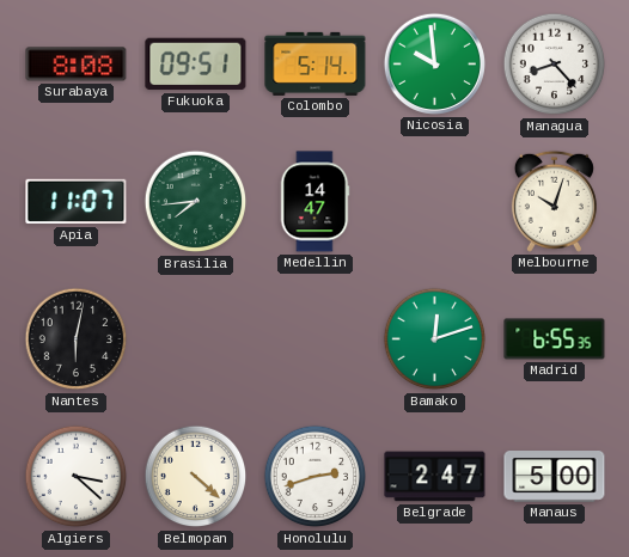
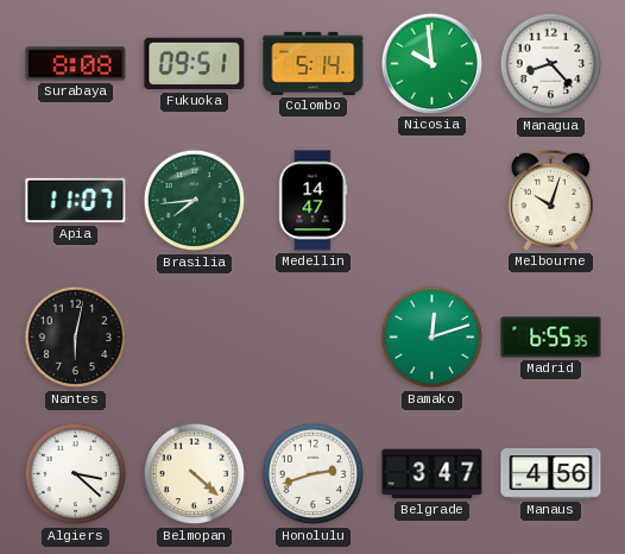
Belgrade: 2:47 -> 3:47 (433, 474)
Manaus: 5:00 -> 4:56 (551, 474)
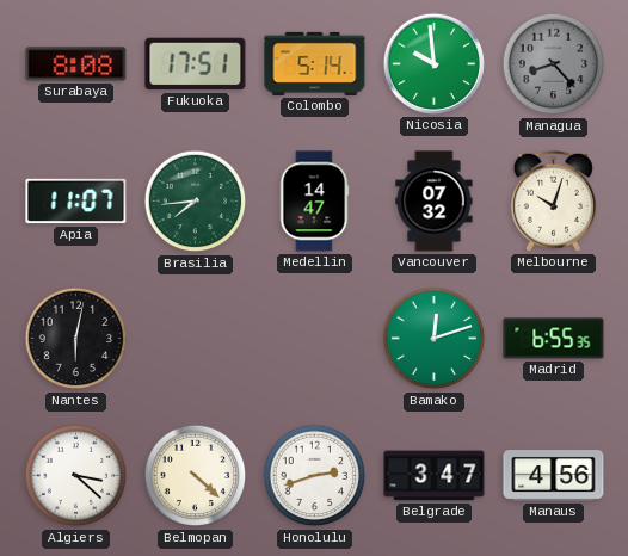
Fukuoka: 09:51 -> 17:51 (196, 64)
Managua dial: white -> grey (554, 64)
Vancouver: none -> 07:32 (435, 202)
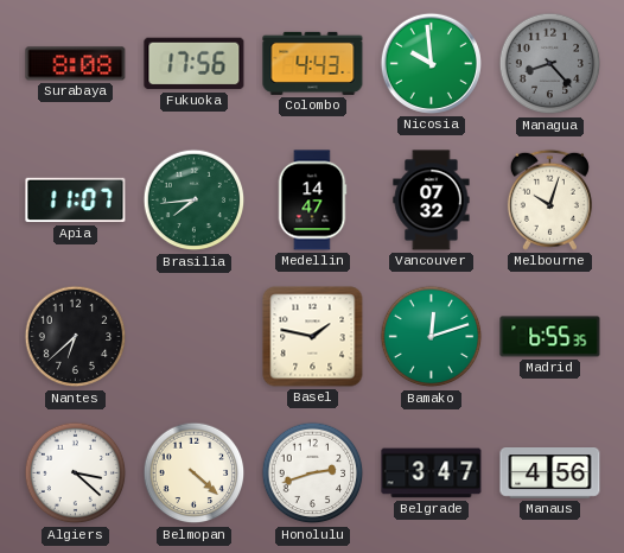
Fukuoka: 17:51 -> 17:56 (195, 64)
Colombo: 5:14 -> 4:43 (313, 63)
Nantes: 6:02 -> 6:38 (76, 337)
Basel: none -> 1:47 (313, 337)
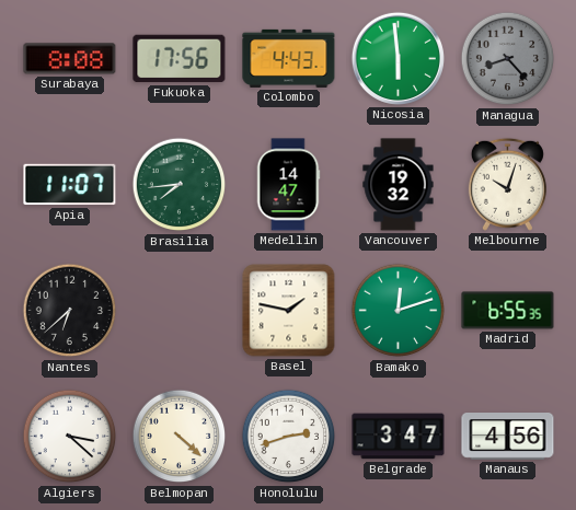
Nicosia: 9:59 -> 5:59 (398, 58)
Vancouver: 07:32 -> 19:32 (399, 185)
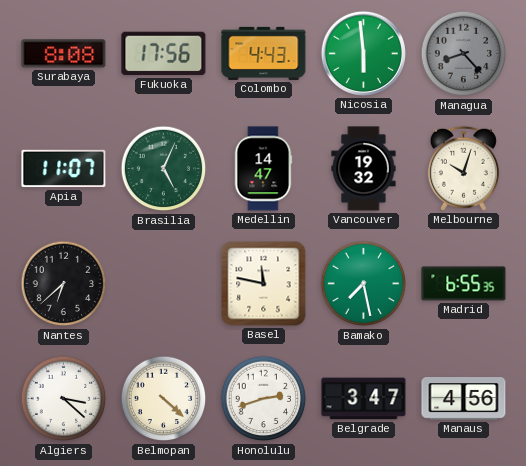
Brasilia: 7:44 -> 5:04 (164, 169)
Basel: 1:47 -> 11:47 (264, 284)
Bamako: 12:12 -> 7:28 (364, 284)
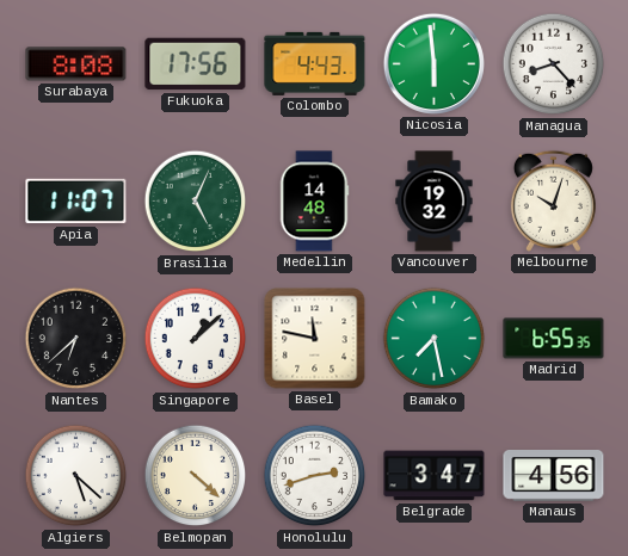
Managua dial: grey -> white (554, 64)
Medellin: 14:47 -> 14:48 (314, 202)
Singapore: none -> 1:08 (196, 339)
Algiers: 3:22 -> 5:22 (76, 476)
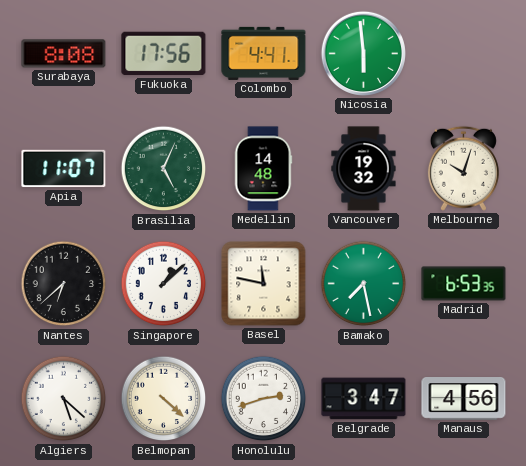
Colombo: 4:43 -> 4:41 (264, 53)
Managua: 8:23 -> none (554, 64)
Madrid: 6:55 -> 6:53 (464, 284)
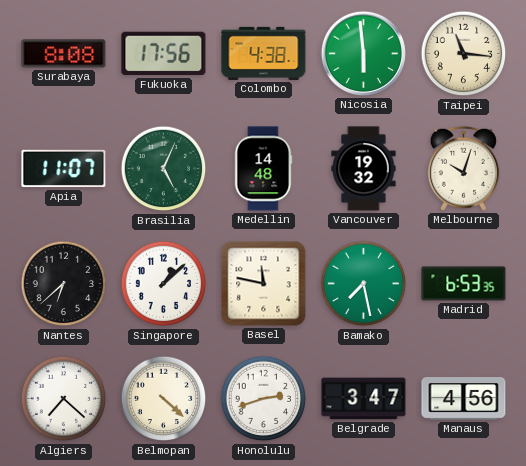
Colombo: 4:41 -> 4:38 (264, 53)
Taipei: none -> 11:16 (464, 54)
Algiers: 5:22 -> 7:22 (64, 399)
